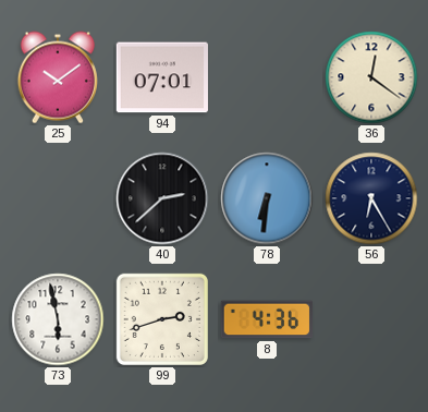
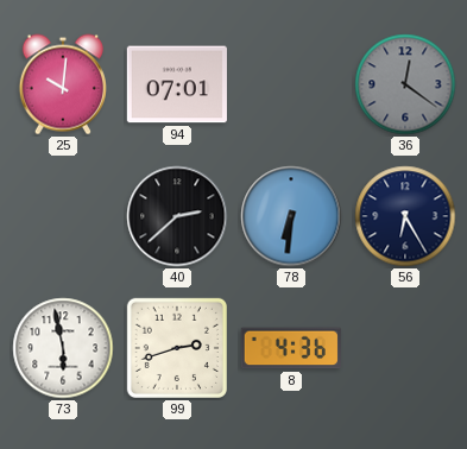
25: 10:09 -> 10:01 (63, 84)
36 dial: cream -> grey (405, 84)
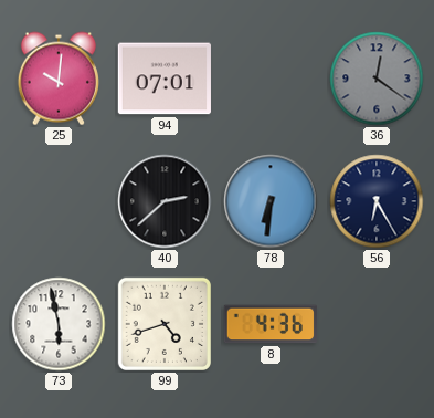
99: 2:42 -> 4:42 (165, 324)
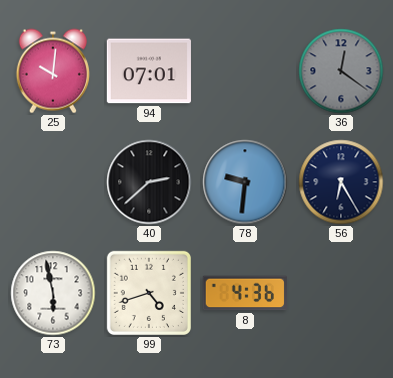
78: 6:31 -> 9:31 (245, 182)
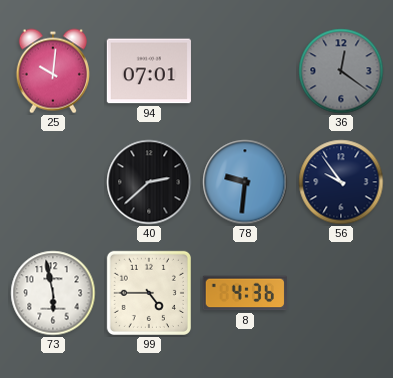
56: 6:25 -> 9:54 (341, 182)
99: 4:42 -> 4:45 (149, 293)
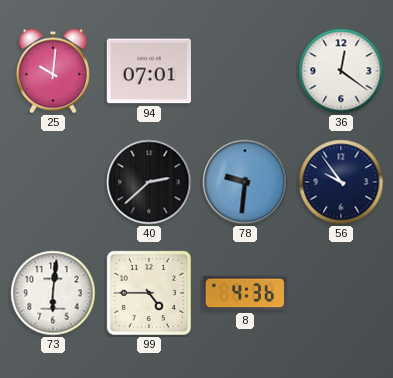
36 dial: grey -> white (341, 71)
73: 5:58 -> 6:01 (53, 293)
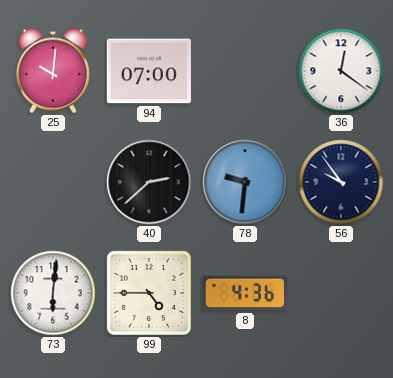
94: 07:01 -> 07:00 (149, 71)
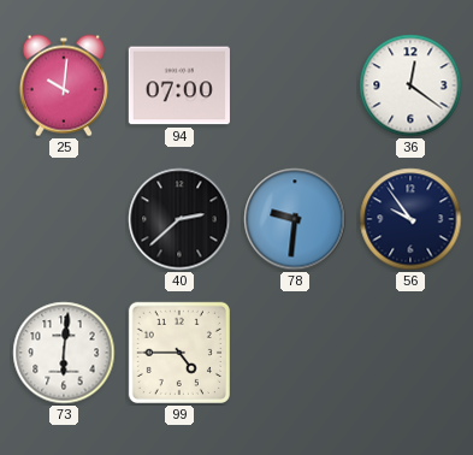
8: 4:36 -> none (245, 293)
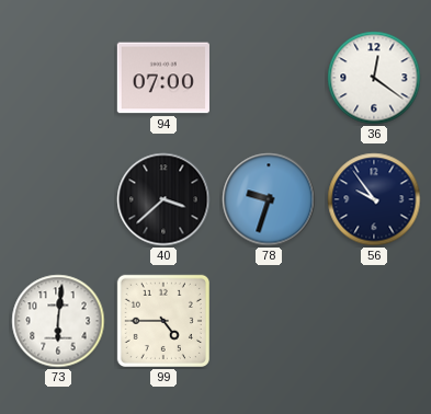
25: 10:01 -> none (64, 85)
40: 2:38 -> 3:38 (163, 199)
78: 9:31 -> 9:33 (269, 199)
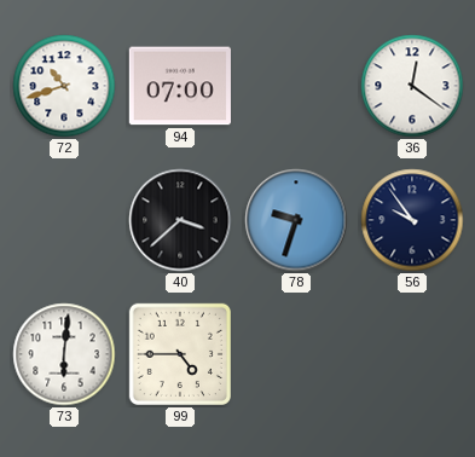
72: none -> 10:42 (64, 86)
